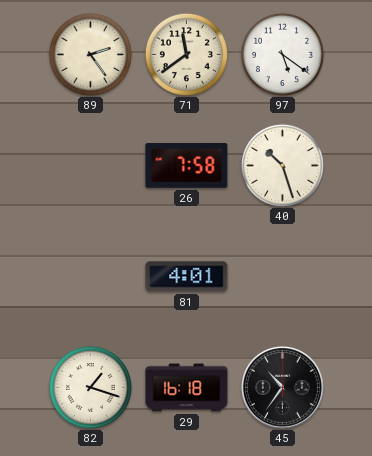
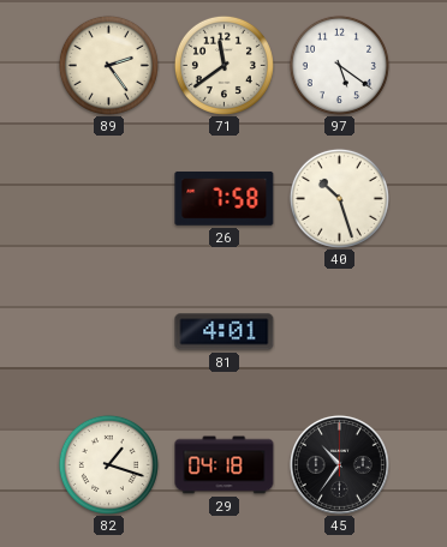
29: 16:18 -> 04:18 (225, 465)
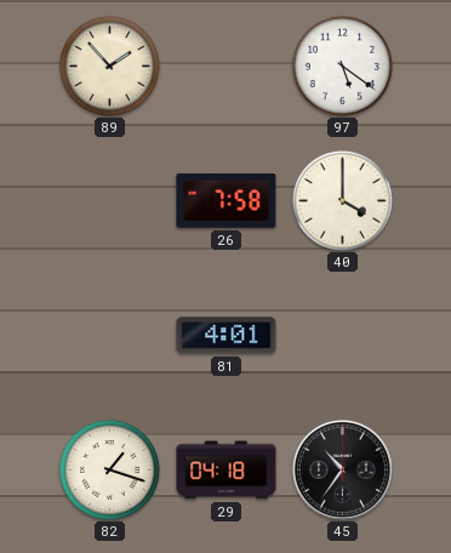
89: 2:24 -> 1:53 (109, 65)
71: 11:39 -> none (223, 65)
40: 10:27 -> 4:00 (342, 200)
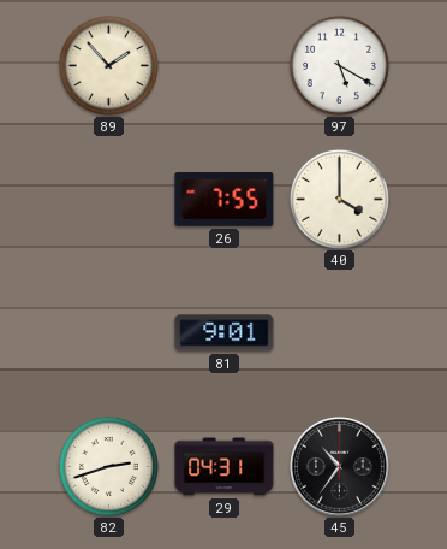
97: 5:21 -> 5:20 (339, 65)
26: 7:58 -> 7:55 (225, 200)
81: 4:01 -> 9:01 (225, 333)
82: 1:18 -> 2:42 (108, 466)
29: 04:18 -> 04:31 (225, 467)
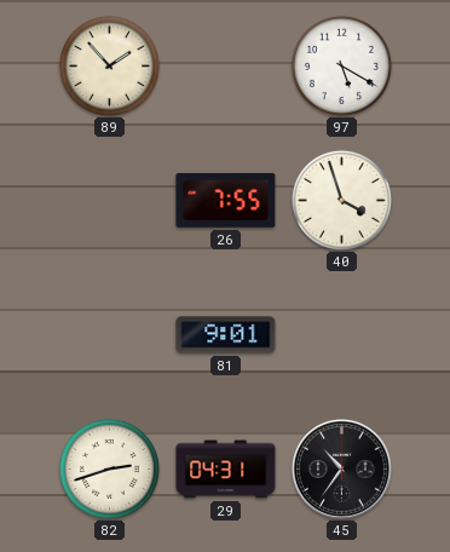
40: 4:00 -> 3:57 (341, 200)
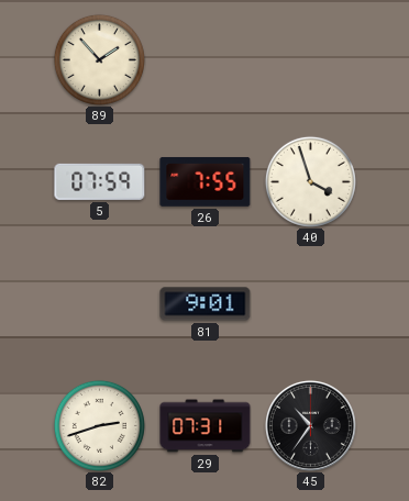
97: 5:20 -> none (341, 65)
5: none -> 07:59 (100, 181)
29: 04:31 -> 07:31 (206, 426)
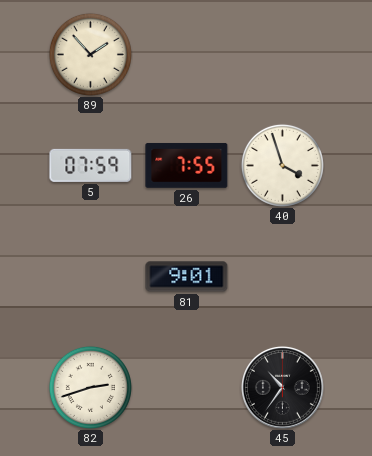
29: 07:31 -> none (206, 426)
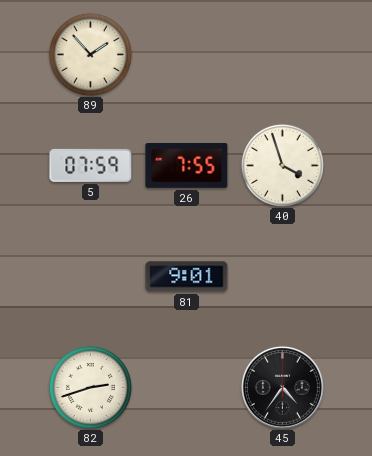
45: 10:36 -> 4:36 (282, 387)
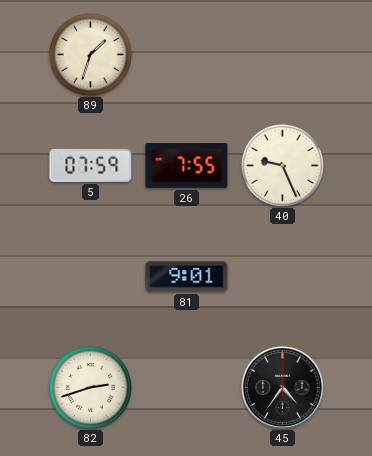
89: 1:53 -> 1:33 (90, 54)
40: 3:57 -> 9:26 (282, 165)
